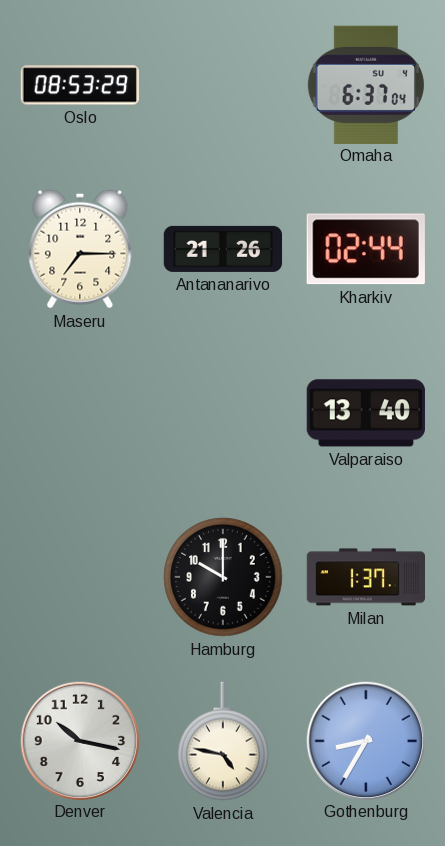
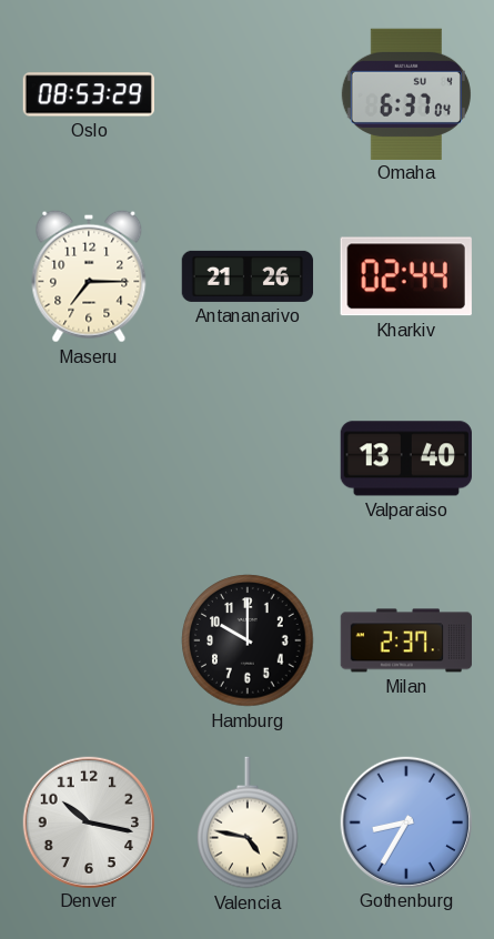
Milan: 1:37 -> 2:37 (406, 640)
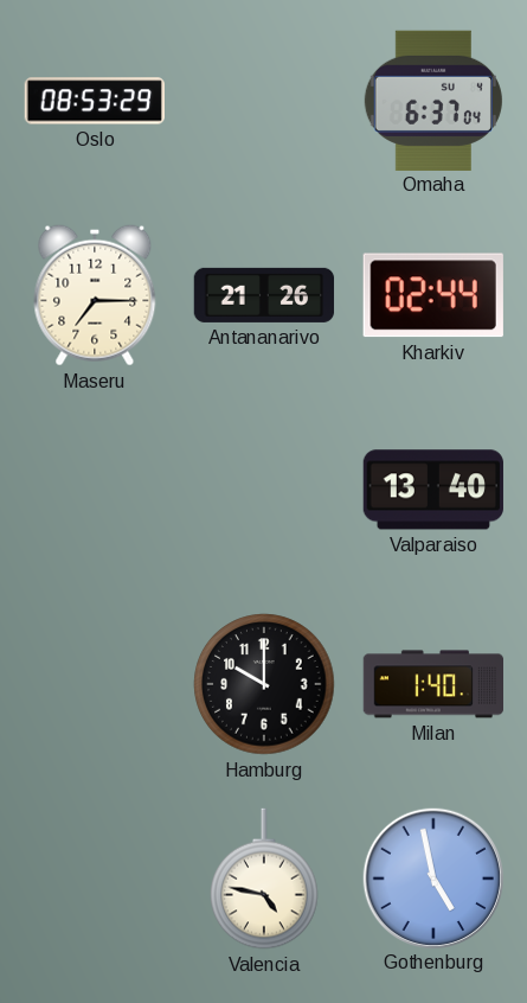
Milan: 2:37 -> 1:40 (433, 684)
Denver: 10:17 -> none (88, 821)
Gothenburg: 8:35 -> 4:58 (432, 877)
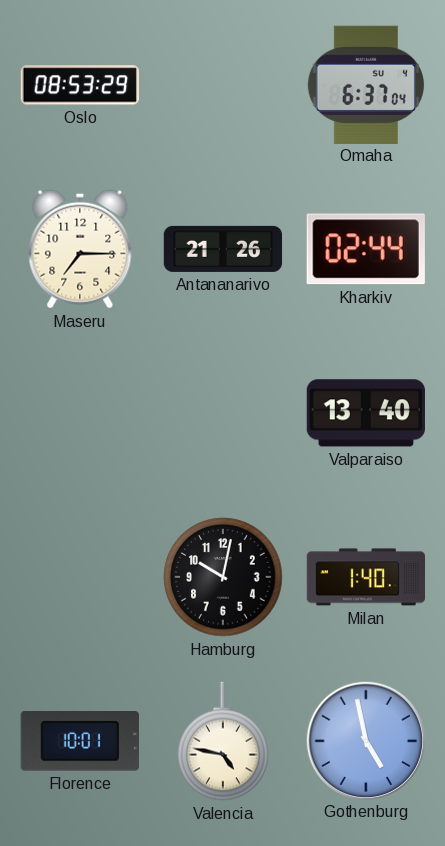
Hamburg: 10:00 -> 10:02 (223, 577)
Florence: none -> 10:01 (80, 742)
